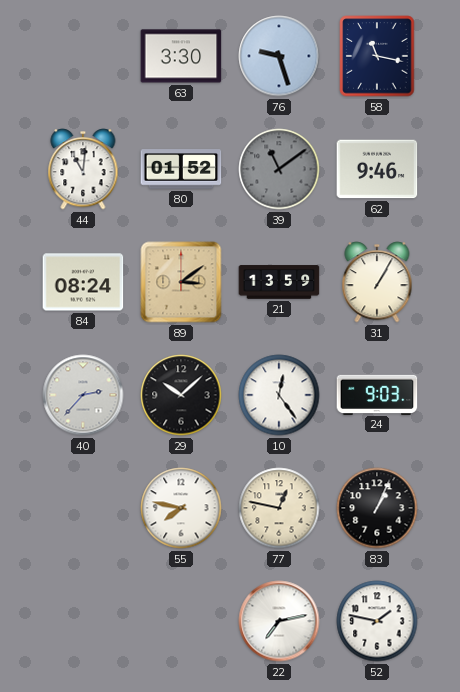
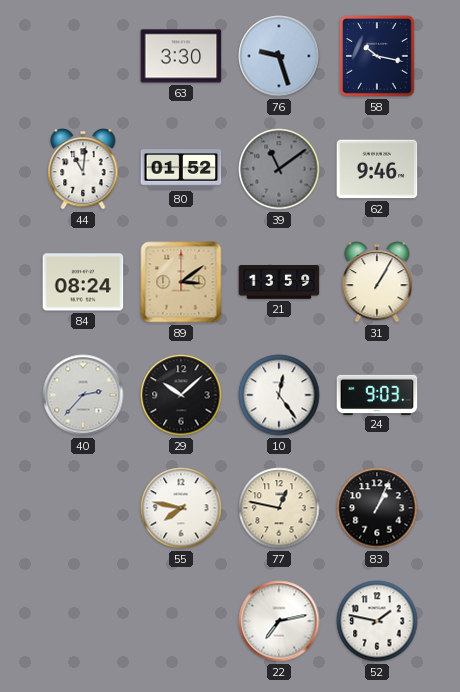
58: 11:17 -> 10:17 (377, 56)
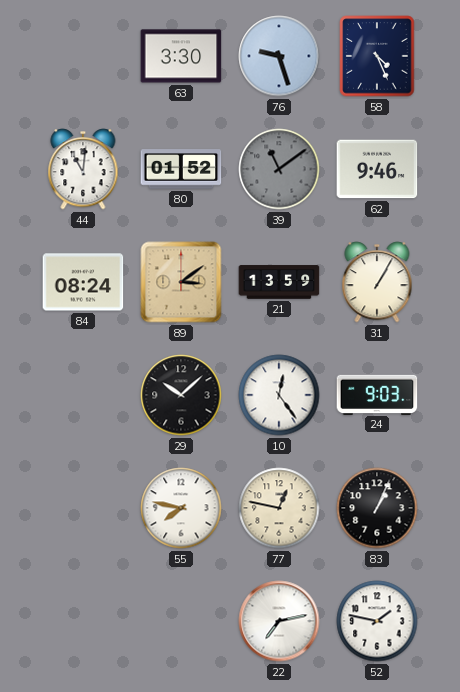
58: 10:17 -> 4:26 (377, 56)
40: 2:37 -> none (83, 395)
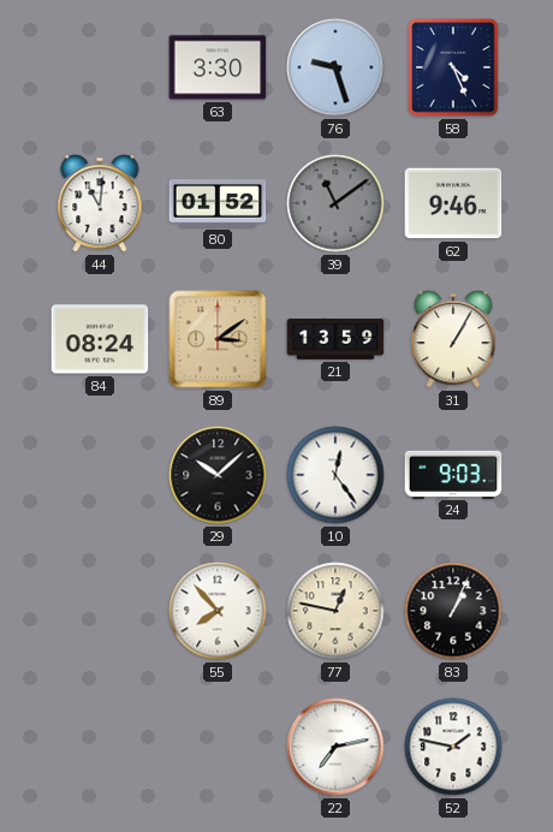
55: 7:47 -> 7:53 (218, 611)
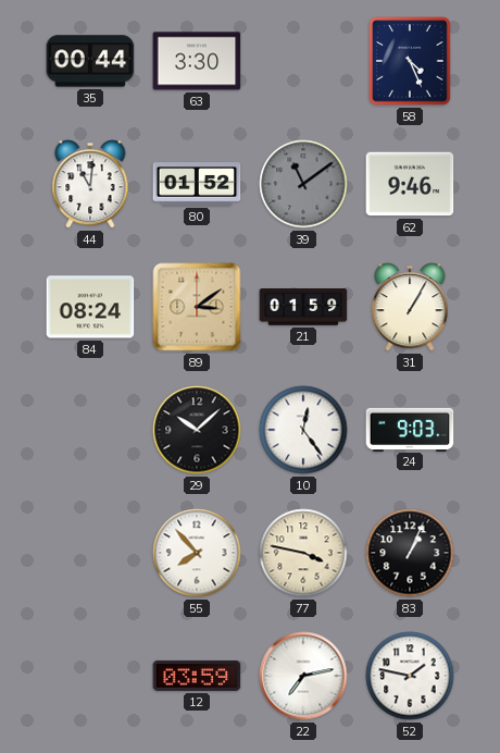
35: none -> 00:44 (90, 61)
76: 9:27 -> none (335, 67)
21: 13:59 -> 01:59 (303, 307)
77: 12:47 -> 3:47 (303, 553)
12: none -> 03:59 (197, 676)
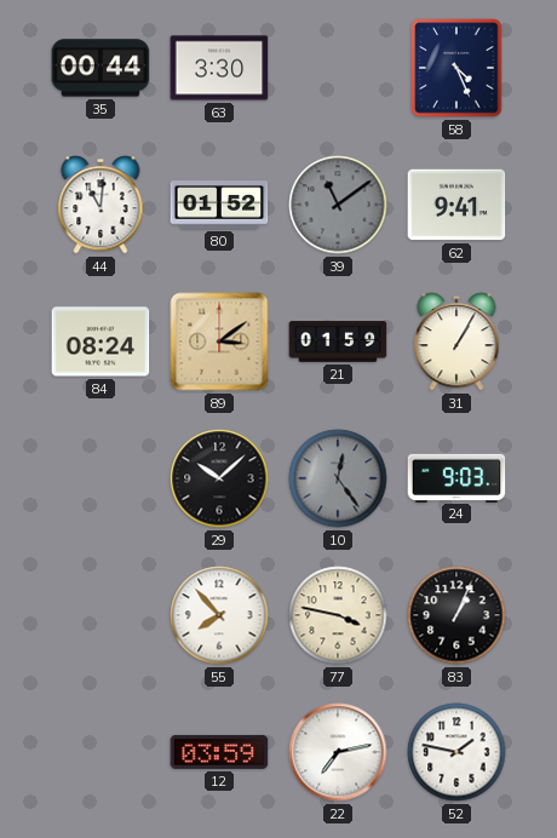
62: 9:46 -> 9:41 (456, 205)
10 dial: white -> grey (338, 478)
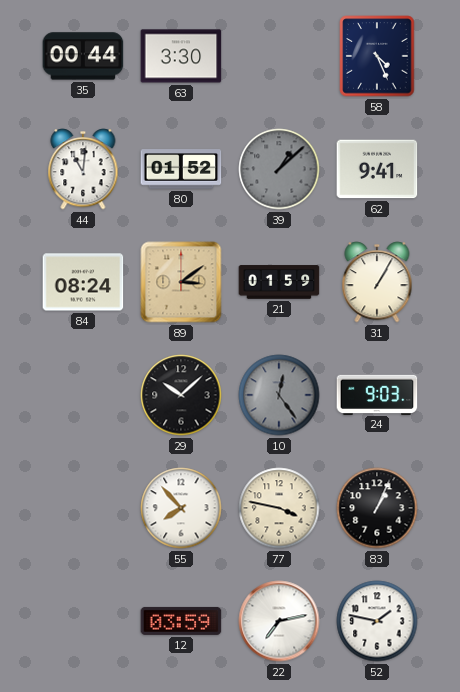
39: 11:09 -> 1:08 (279, 169)
